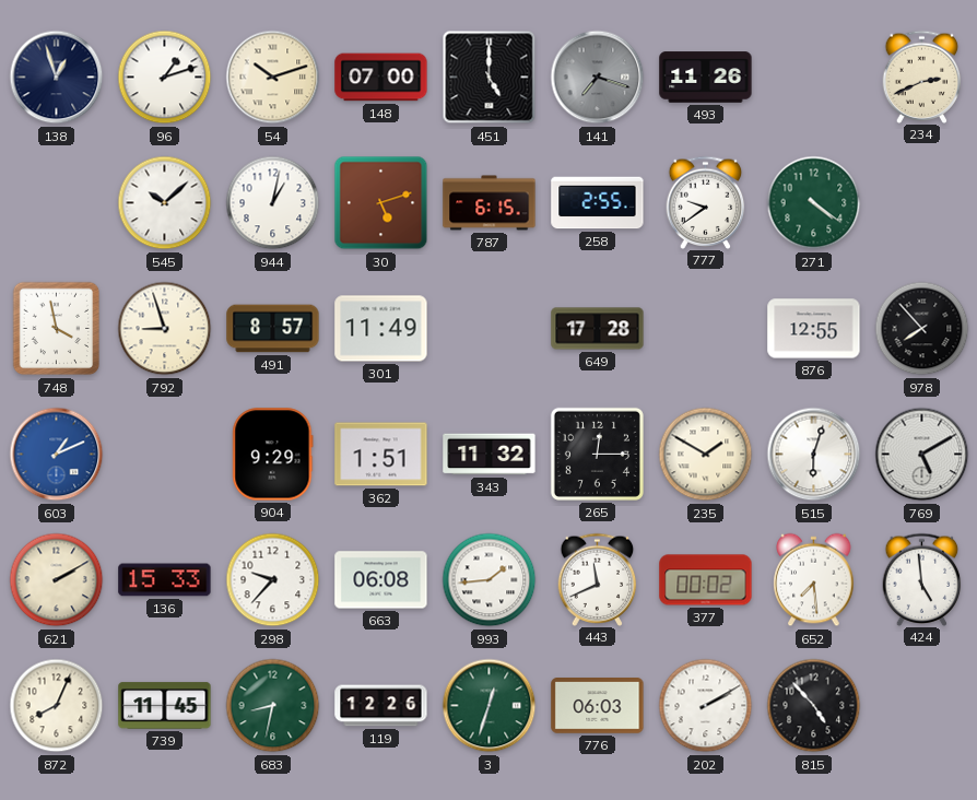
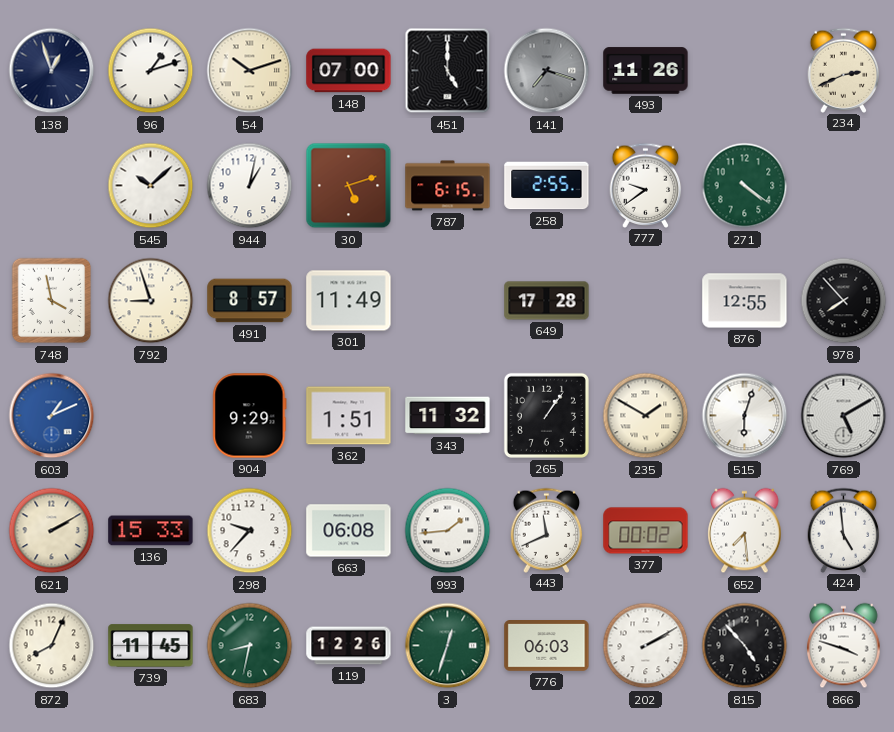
265: 12:15 -> 1:06 (546, 415)
866: none -> 3:48 (844, 646)
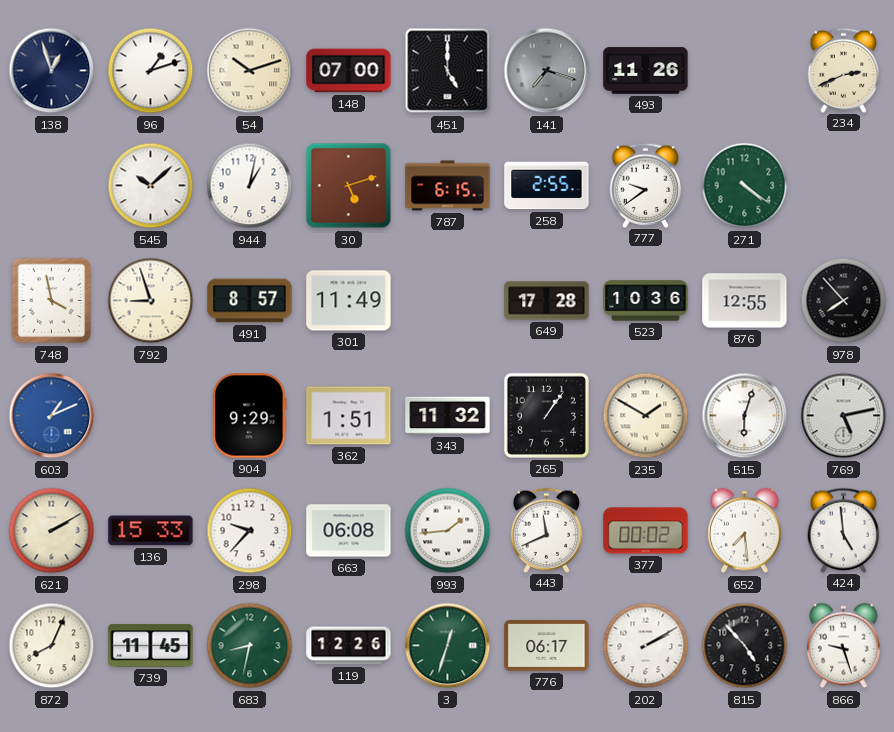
523: none -> 10:36 (646, 301)
769: 5:10 -> 5:13 (844, 416)
776: 06:03 -> 06:17 (547, 646)
866: 3:48 -> 9:27 (844, 646)
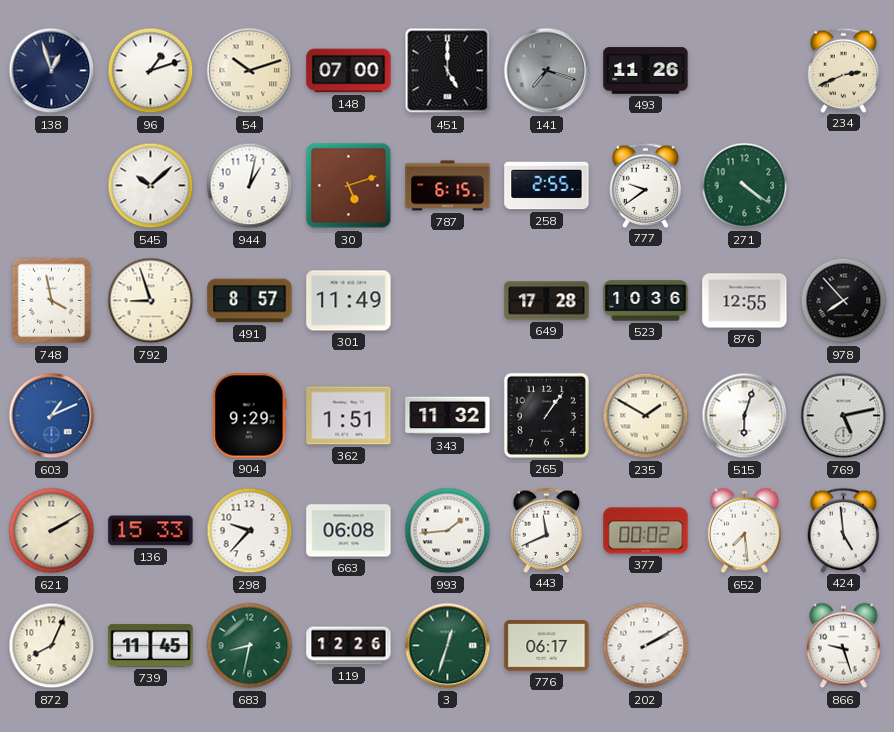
815: 4:53 -> none (745, 646)
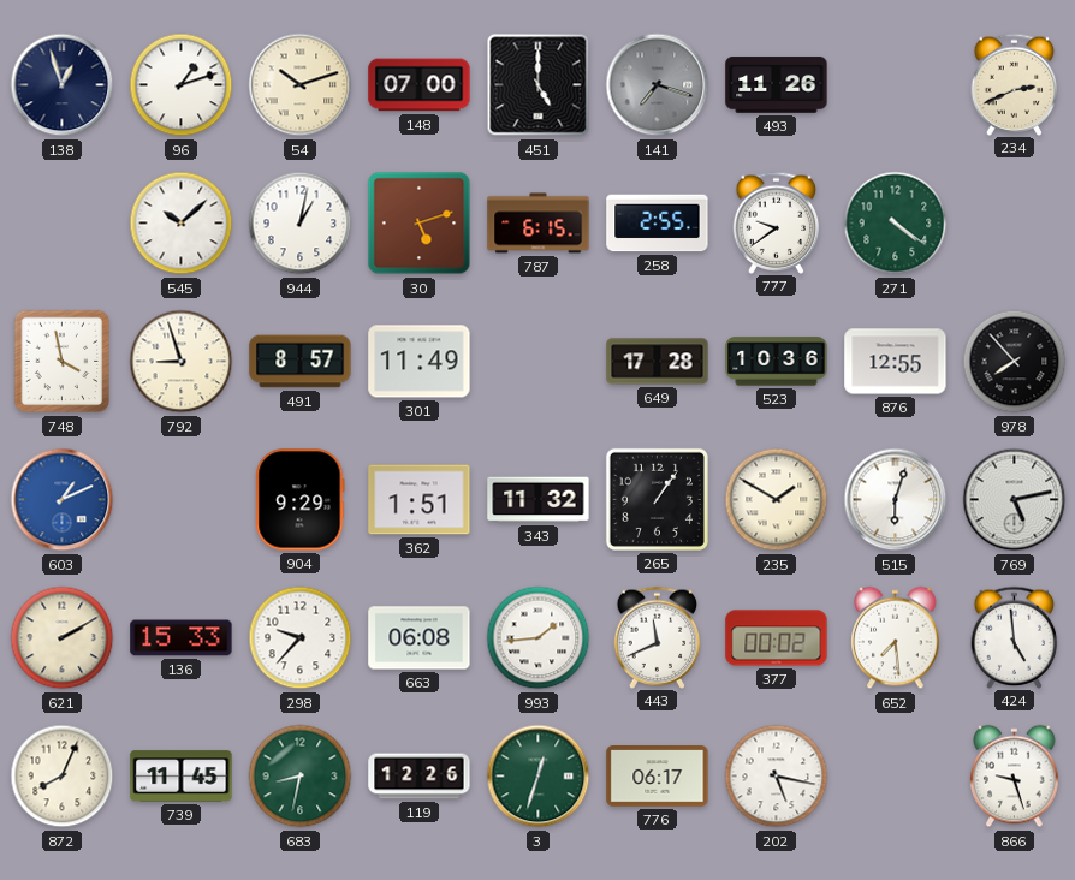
202: 2:10 -> 5:17 (777, 777)
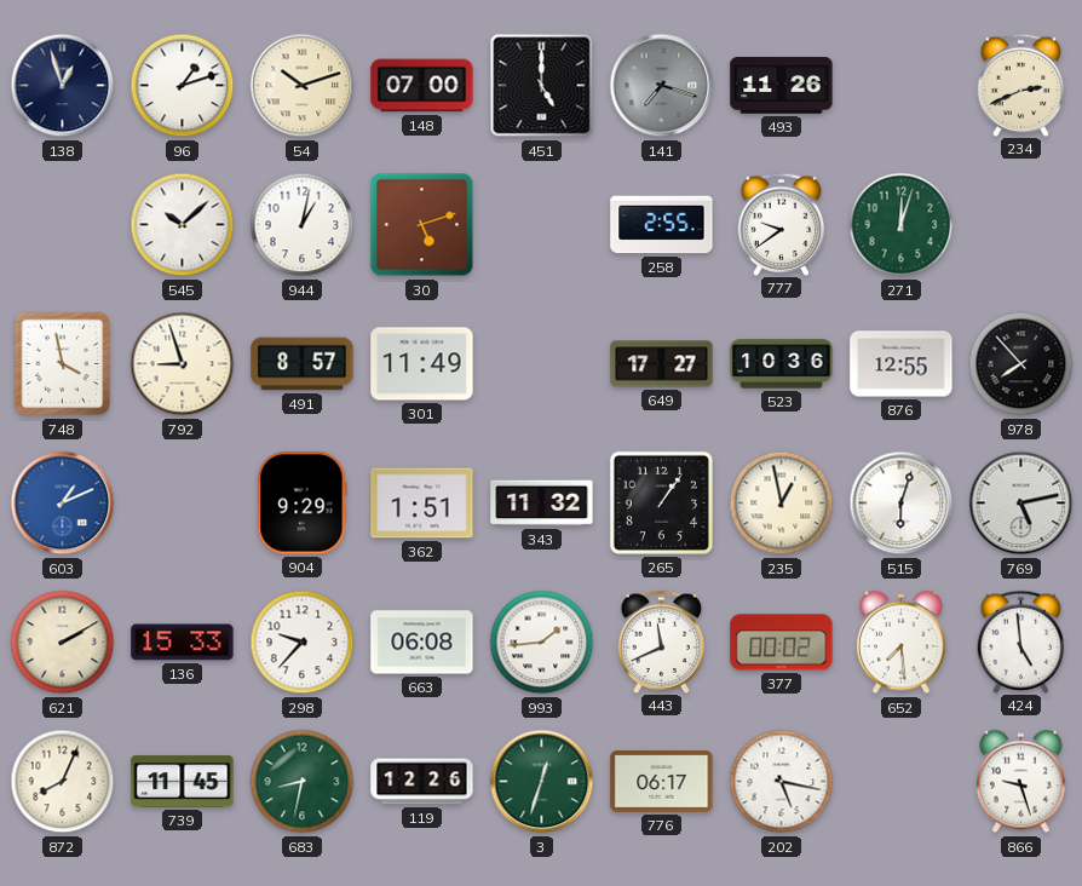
787: 6:15 -> none (539, 224)
271: 4:21 -> 12:03 (902, 225)
649: 17:28 -> 17:27 (662, 364)
235: 1:50 -> 12:58 (782, 504)
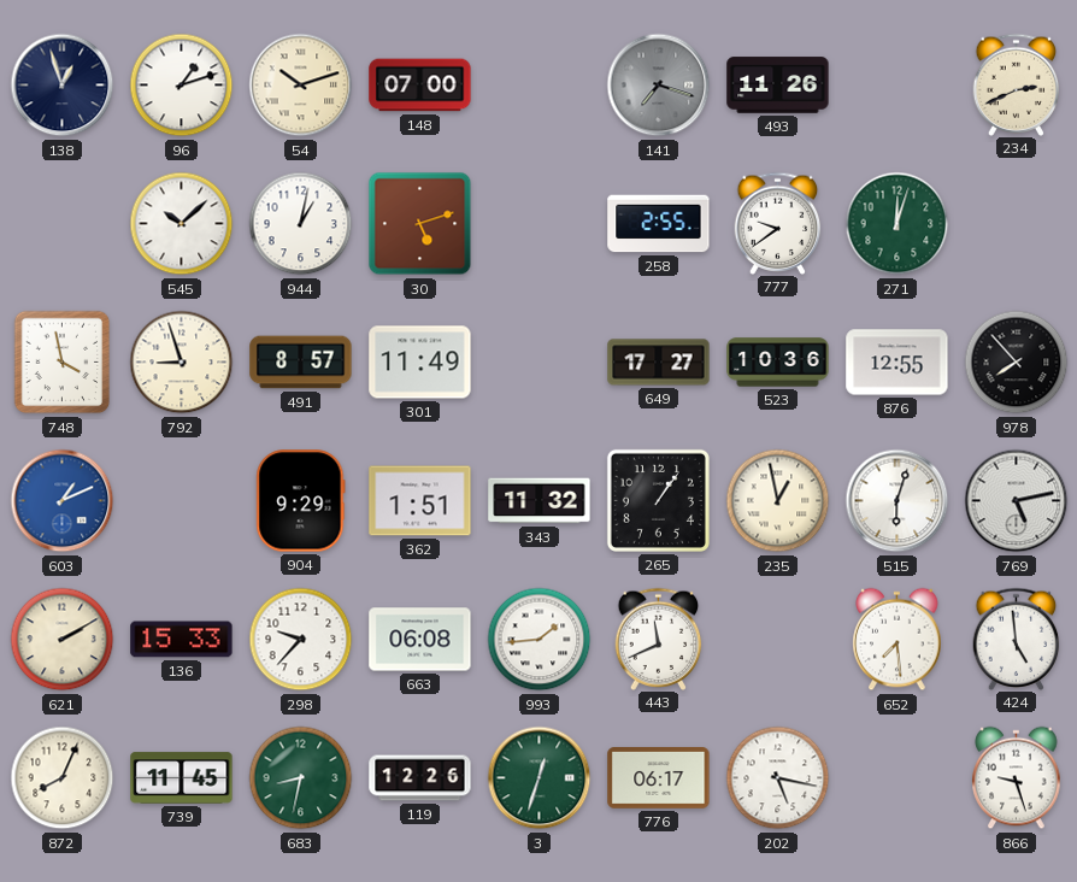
451: 5:00 -> none (542, 86)
377: 00:02 -> none (782, 643)
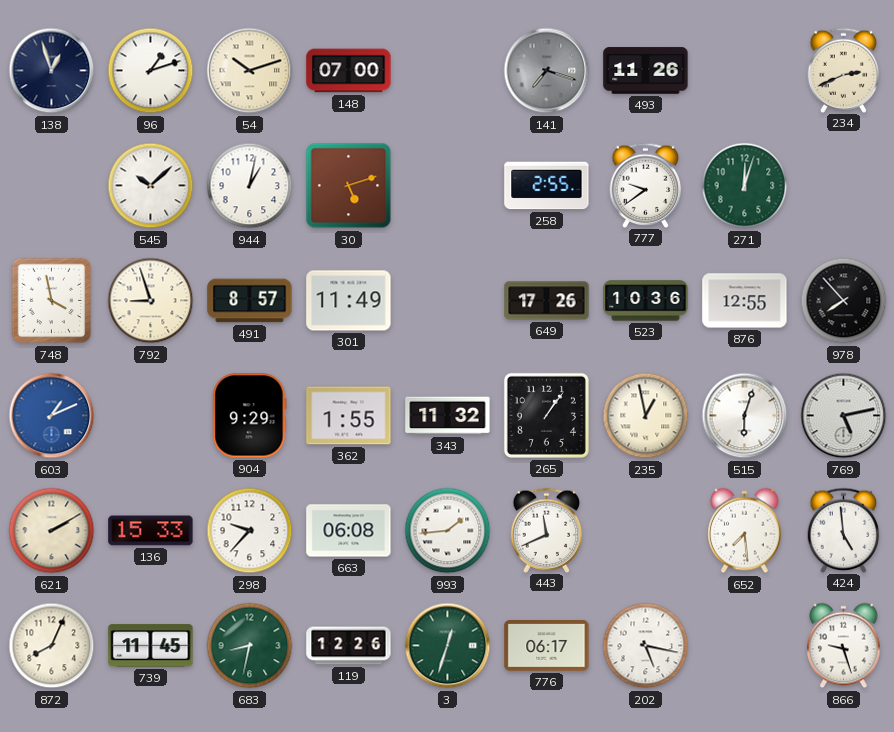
649: 17:27 -> 17:26 (547, 301)
362: 1:51 -> 1:55 (349, 416)
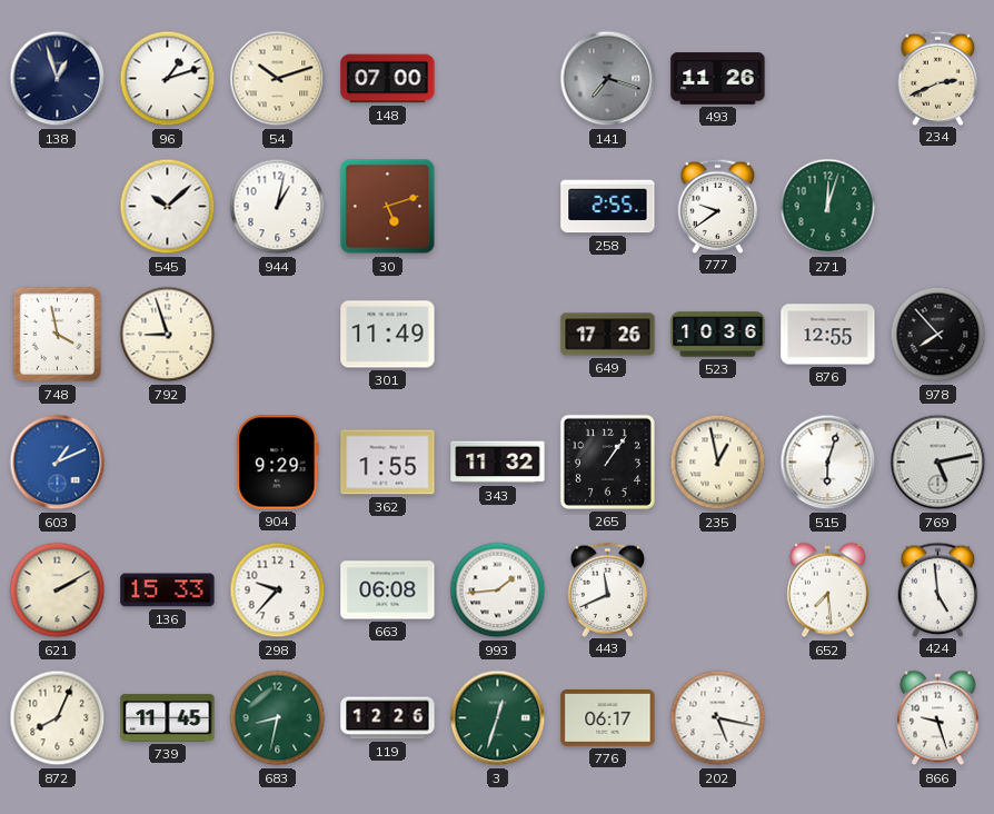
491: 8:57 -> none (250, 301)
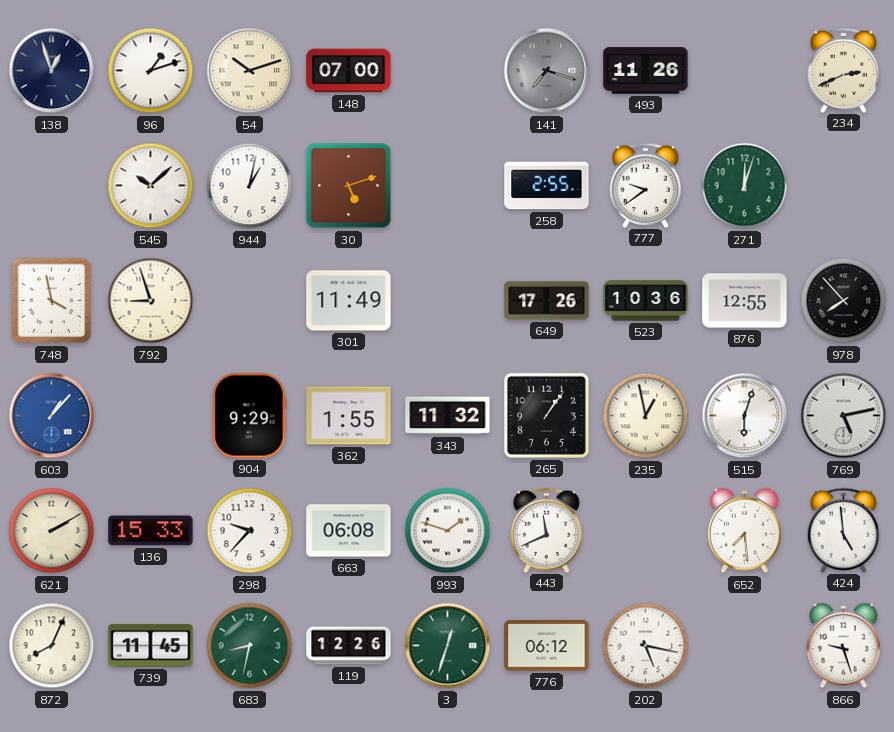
603: 1:11 -> 1:07 (52, 416)
993: 1:44 -> 1:48 (448, 531)
776: 06:17 -> 06:12 (547, 646)
